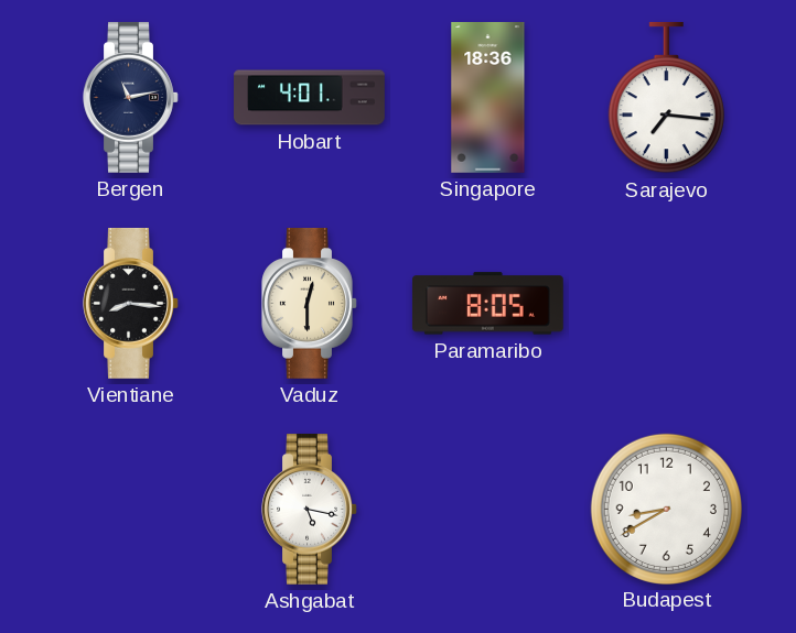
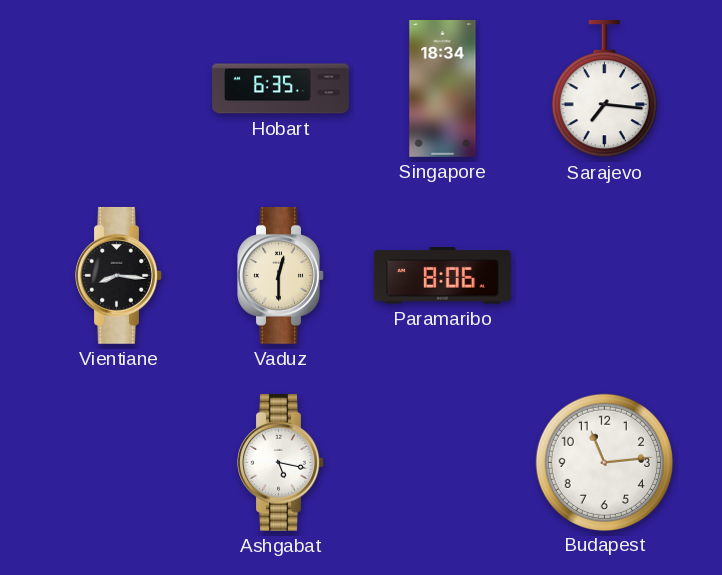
Bergen: 11:13 -> none (131, 97)
Hobart: 4:01 -> 6:35 (281, 89)
Singapore: 18:36 -> 18:34 (443, 89)
Paramaribo: 8:05 -> 8:06 (442, 276)
Budapest: 8:40 -> 11:14 (604, 462)
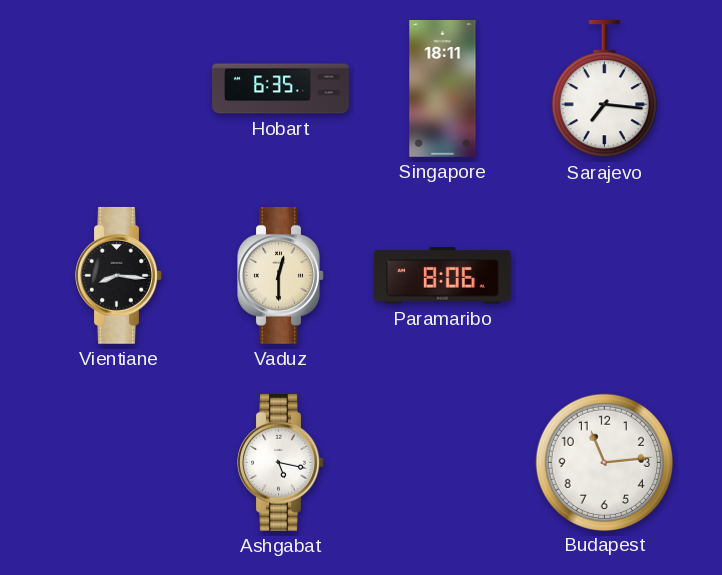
Singapore: 18:34 -> 18:11 (443, 89)
